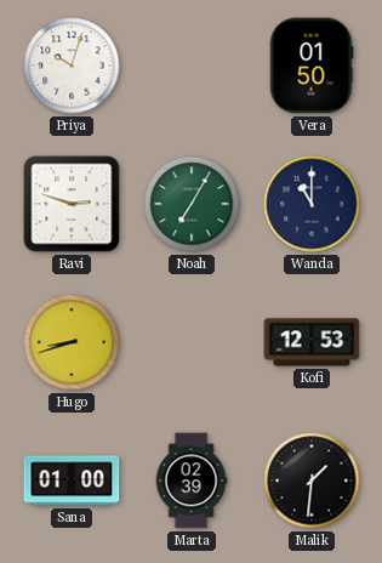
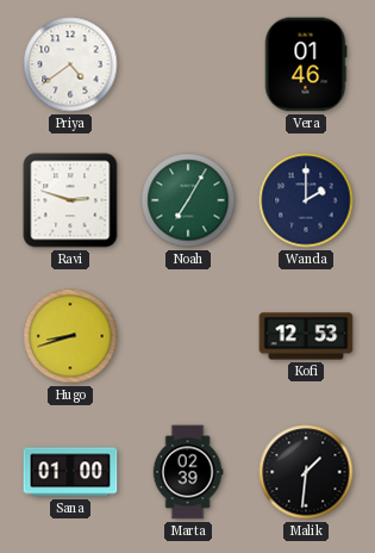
Priya: 10:03 -> 4:39 (70, 64)
Vera: 01:50 -> 01:46 (306, 64)
Wanda: 11:00 -> 2:00 (306, 200)
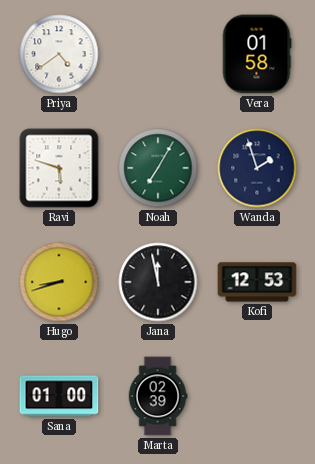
Vera: 01:46 -> 01:58 (257, 54)
Ravi: 2:48 -> 5:48 (59, 168)
Wanda: 2:00 -> 1:57 (257, 168)
Jana: none -> 11:58 (158, 282)
Malik: 1:31 -> none (306, 472)
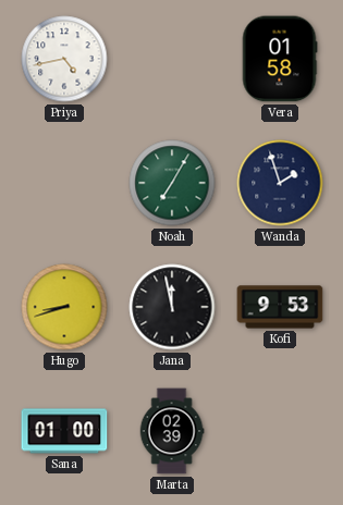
Priya: 4:39 -> 4:43 (64, 59)
Ravi: 5:48 -> none (59, 168)
Kofi: 12:53 -> 9:53 (280, 307)
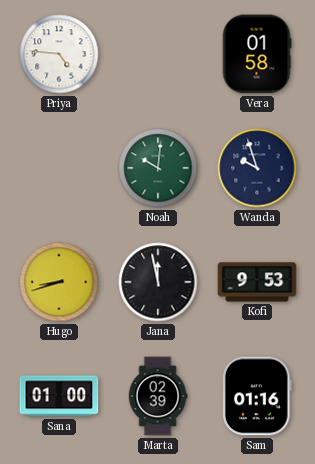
Priya: 4:43 -> 4:46 (59, 54)
Noah: 7:05 -> 10:01 (158, 168)
Wanda: 1:57 -> 9:57 (257, 168)
Sam: none -> 01:16 (258, 396)
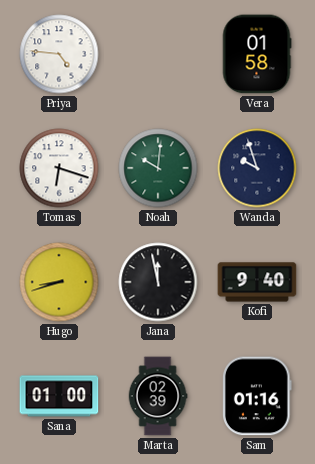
Tomas: none -> 6:18 (59, 168)
Kofi: 9:53 -> 9:40 (257, 282)
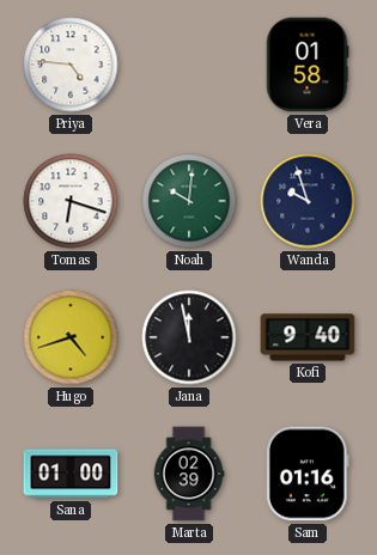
Hugo: 8:42 -> 4:42 (71, 337)
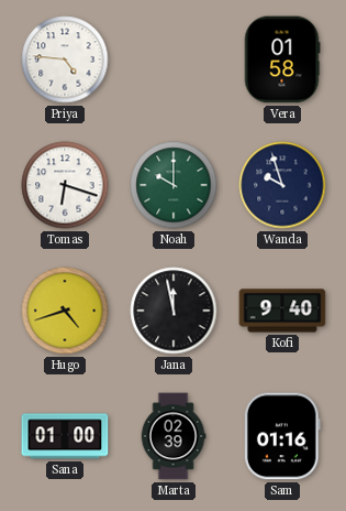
Noah: 10:01 -> 10:00 (174, 185)
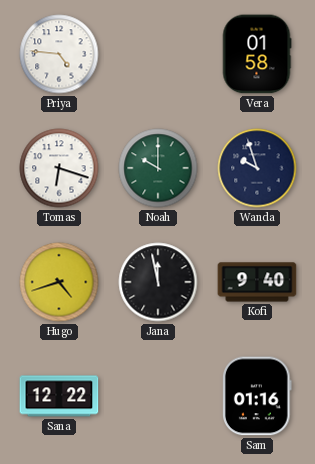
Sana: 01:00 -> 12:22 (59, 396)
Marta: 02:39 -> none (174, 436)
